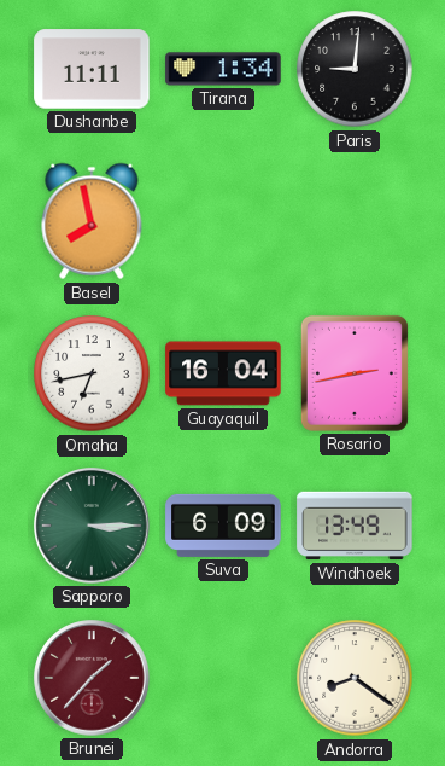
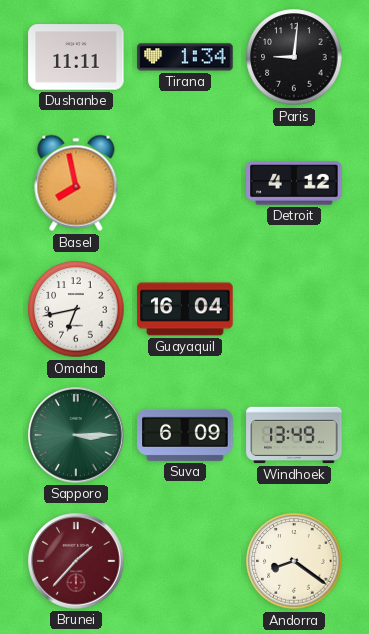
Detroit: none -> 4:12 (294, 183)
Rosario: 2:43 -> none (355, 373)
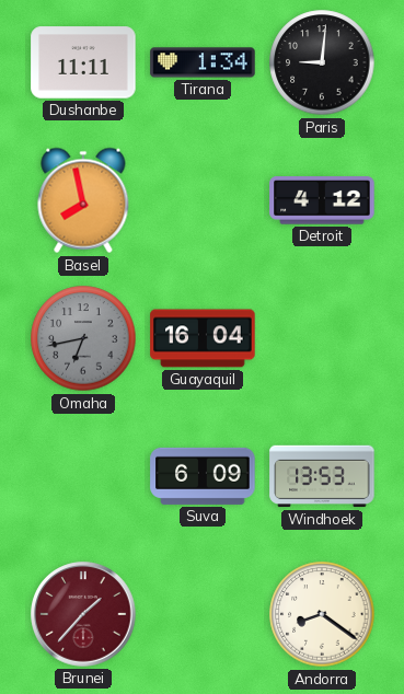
Omaha dial: white -> grey (83, 338)
Sapporo: 3:15 -> none (76, 435)
Windhoek: 13:49 -> 13:53 (322, 476)
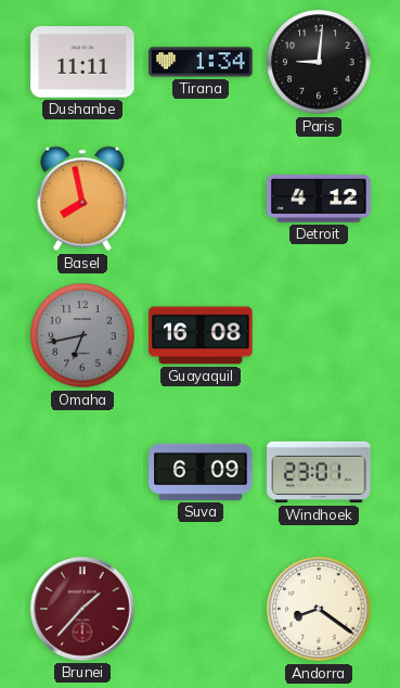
Guayaquil: 16:04 -> 16:08 (201, 335)
Windhoek: 13:53 -> 23:01 (319, 472)
